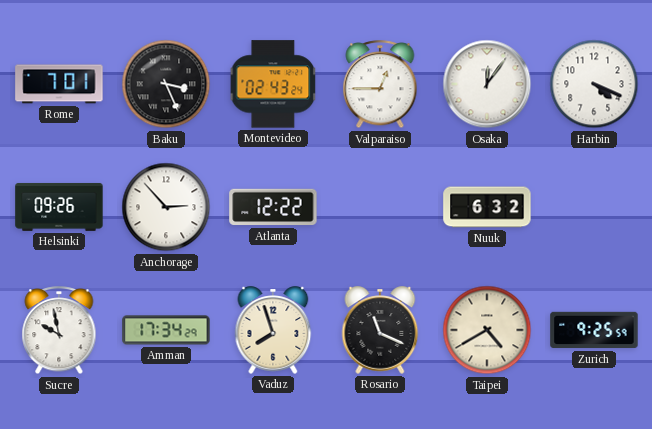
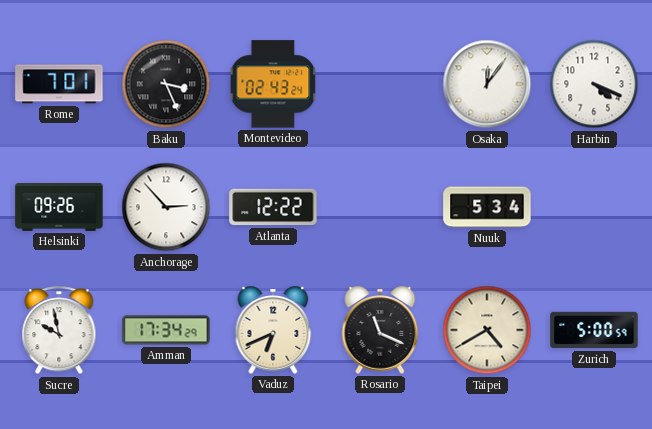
Valparaiso: 12:45 -> none (380, 85)
Nuuk: 6:32 -> 5:34 (487, 207)
Vaduz: 7:57 -> 6:41 (273, 330)
Zurich: 9:25 -> 5:00 (594, 330)
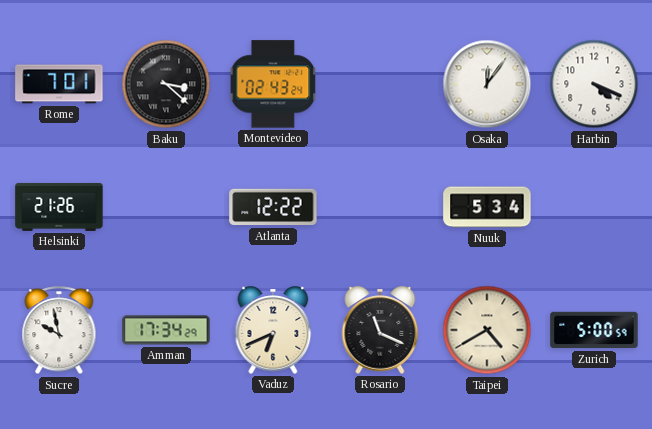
Baku: 3:26 -> 3:22 (166, 84)
Helsinki: 09:26 -> 21:26 (59, 207)
Anchorage: 2:53 -> none (166, 207)
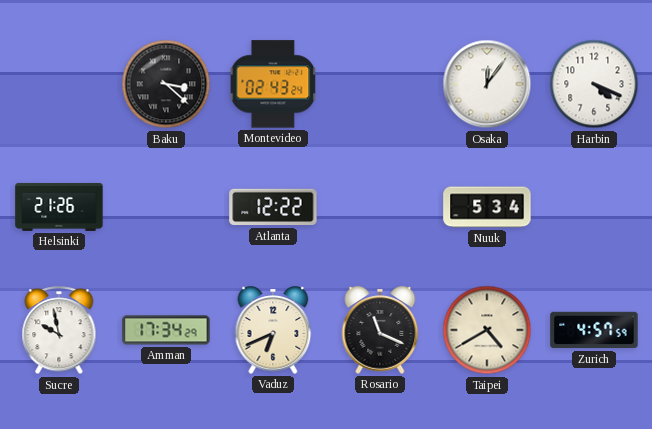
Rome: 7:01 -> none (59, 84)
Zurich: 5:00 -> 4:57 (594, 330)
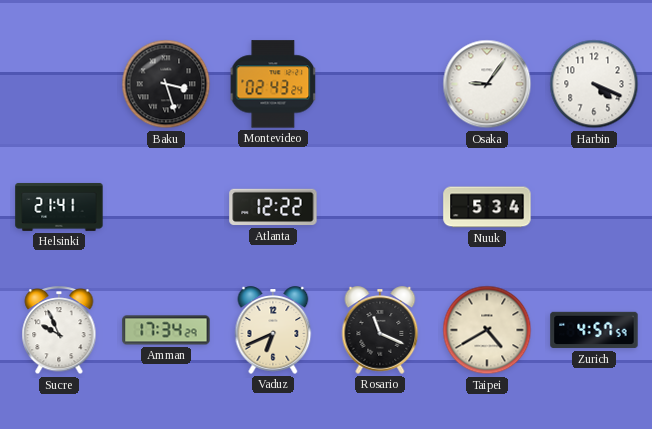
Baku: 3:22 -> 3:27 (166, 84)
Osaka: 12:06 -> 9:06 (487, 84)
Helsinki: 21:26 -> 21:41 (59, 207)
Sucre: 9:58 -> 9:56 (59, 331)
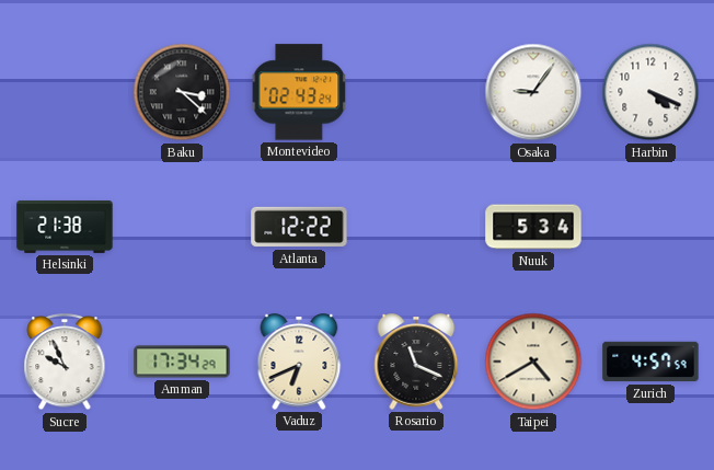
Baku: 3:27 -> 3:22 (182, 92)
Helsinki: 21:41 -> 21:38 (65, 227)
